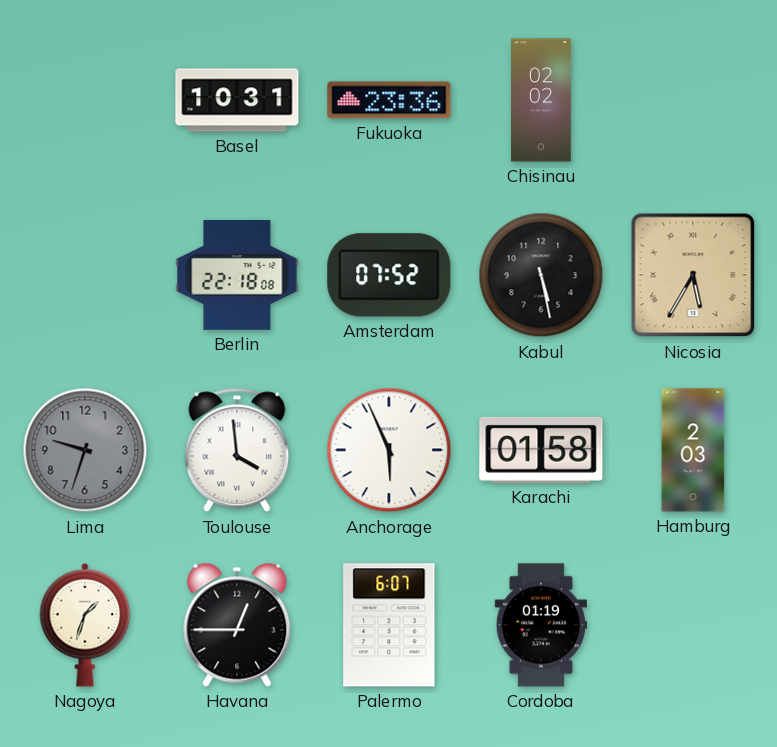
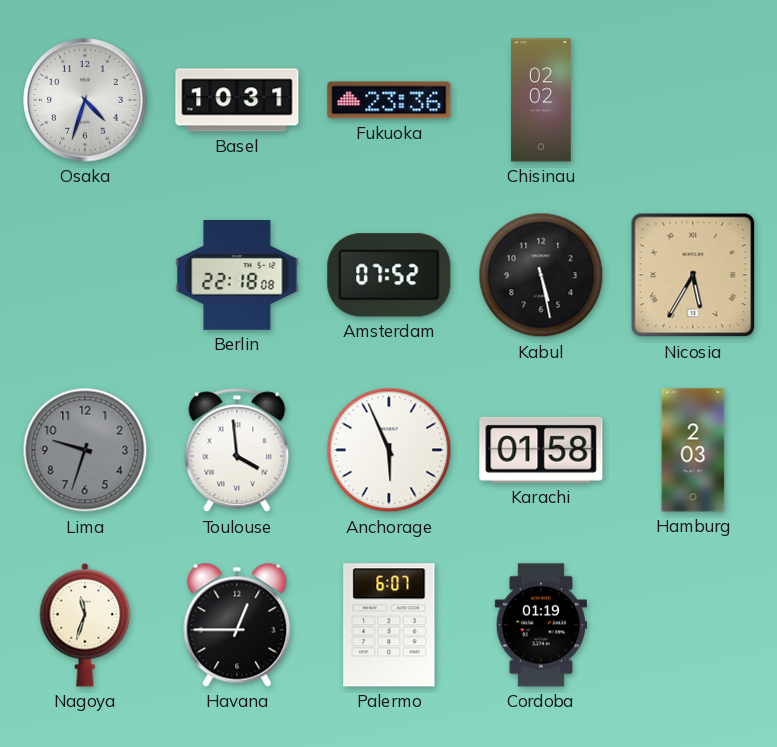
Osaka: none -> 4:33 (85, 100)
Nagoya: 1:33 -> 11:33 (85, 625)
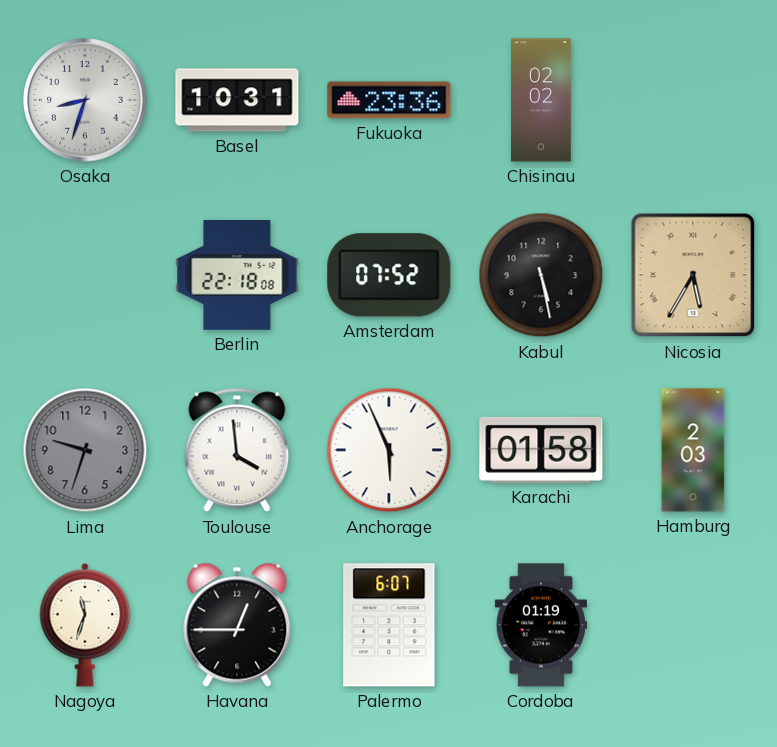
Osaka: 4:33 -> 8:33 (85, 100)
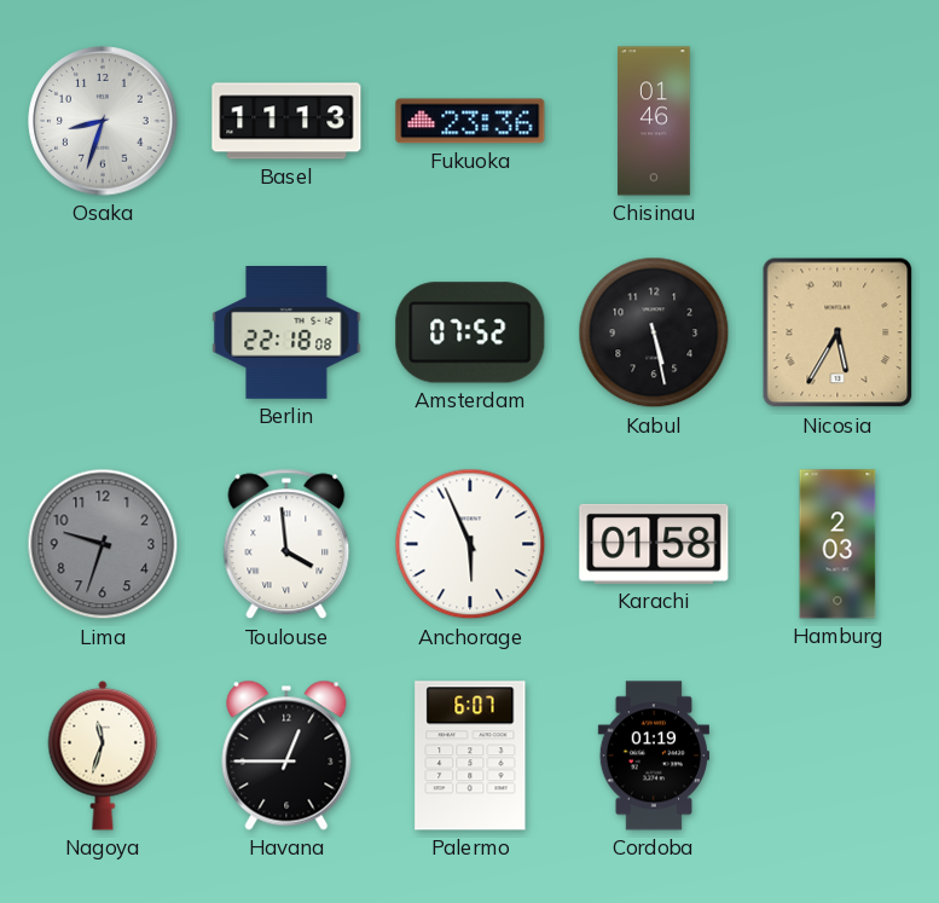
Basel: 10:31 -> 11:13 (286, 121)
Chisinau: 02:02 -> 01:46 (654, 121)
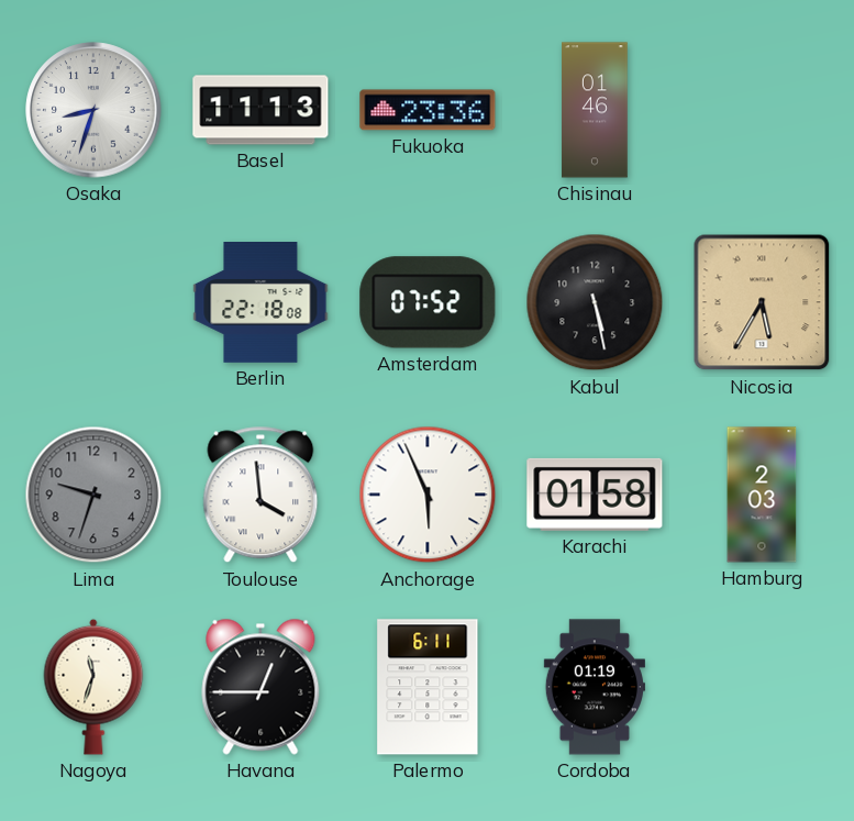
Palermo: 6:07 -> 6:11 (428, 687)
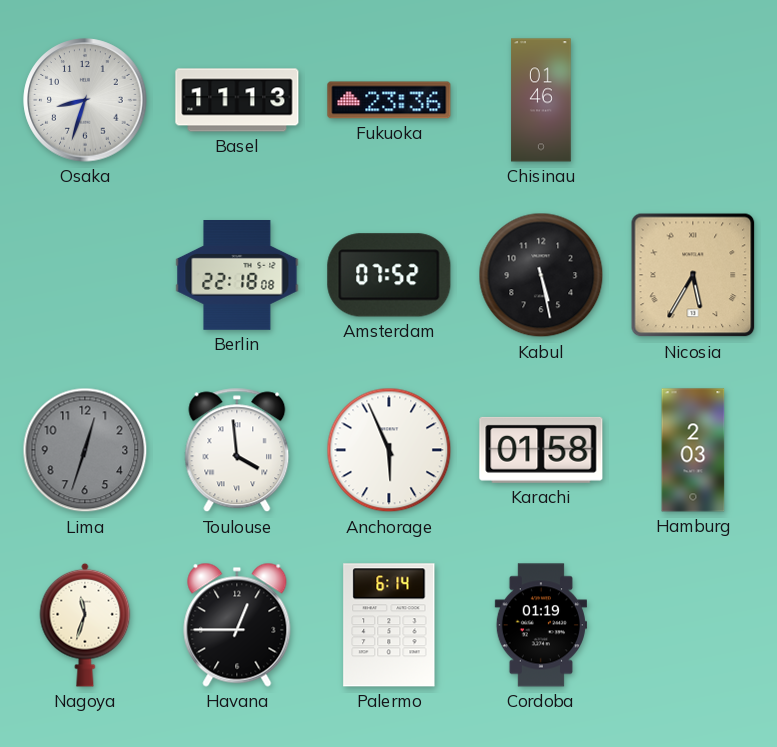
Lima: 9:33 -> 12:33 (85, 450)
Palermo: 6:11 -> 6:14 (389, 625)
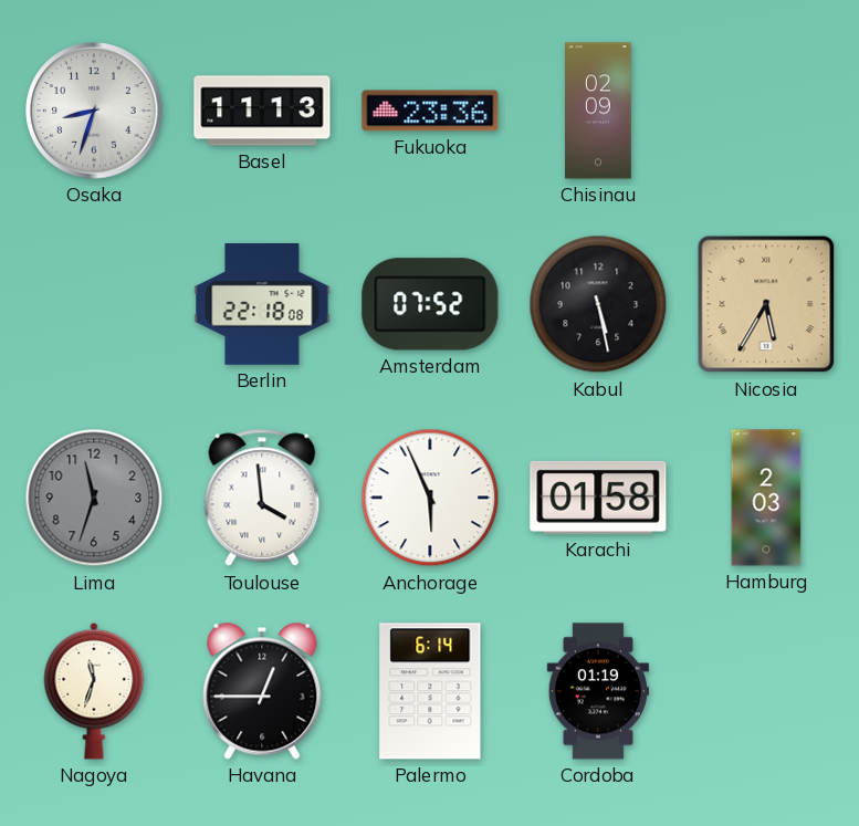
Chisinau: 01:46 -> 02:09 (598, 111)
Lima: 12:33 -> 11:33 (94, 498)
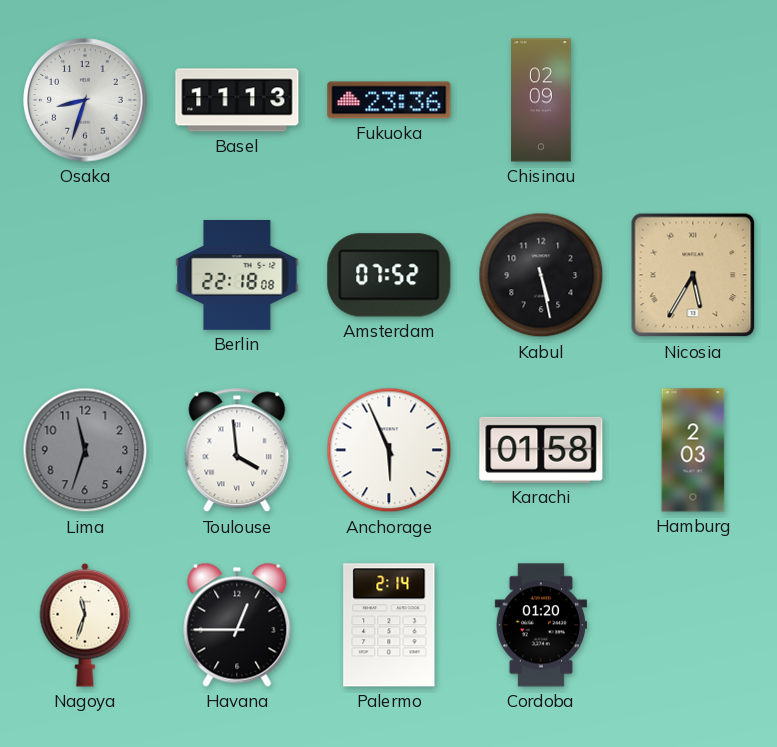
Palermo: 6:14 -> 2:14 (389, 625)
Cordoba: 01:19 -> 01:20 (541, 625)
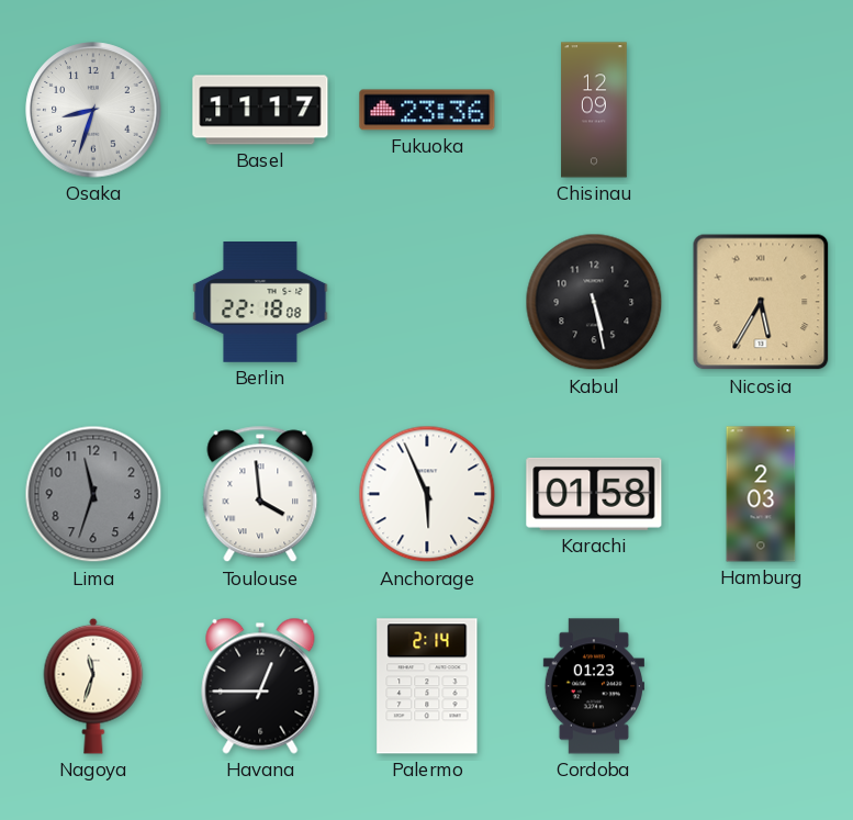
Basel: 11:13 -> 11:17 (260, 110)
Chisinau: 02:09 -> 12:09 (594, 110)
Amsterdam: 07:52 -> none (389, 275)
Cordoba: 01:20 -> 01:23 (594, 686)
